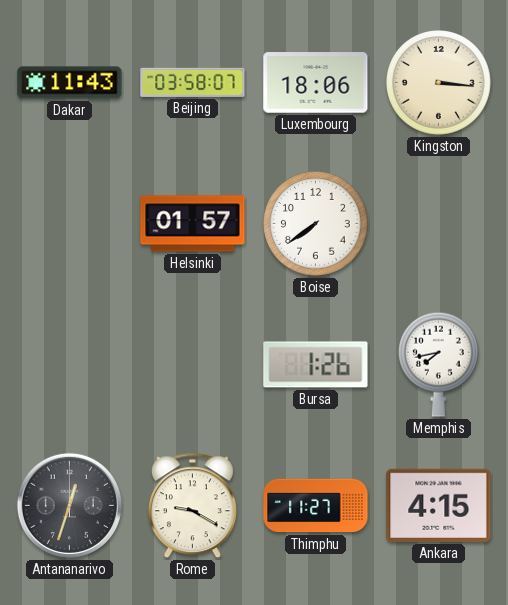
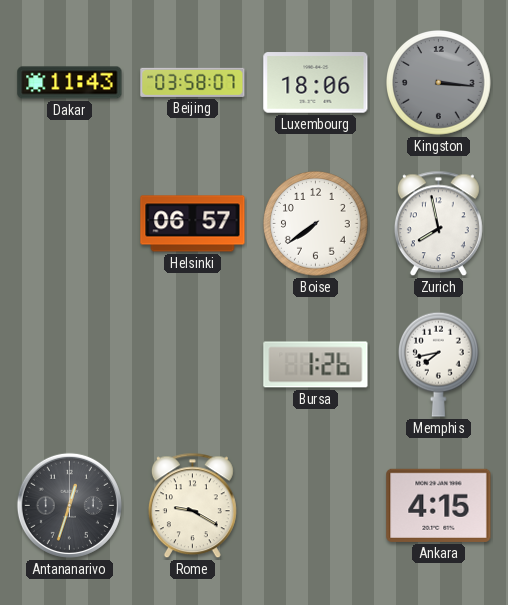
Kingston dial: cream -> grey (439, 83)
Helsinki: 01:57 -> 06:57 (193, 224)
Zurich: none -> 7:58 (438, 224)
Thimphu: 11:27 -> none (316, 506)
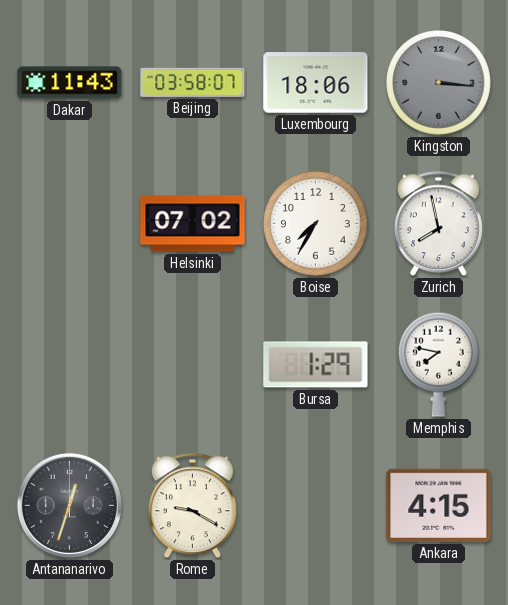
Helsinki: 06:57 -> 07:02 (193, 224)
Boise: 7:39 -> 7:35 (316, 224)
Bursa: 1:26 -> 1:29 (316, 365)
Memphis: 7:43 -> 7:47 (438, 364)
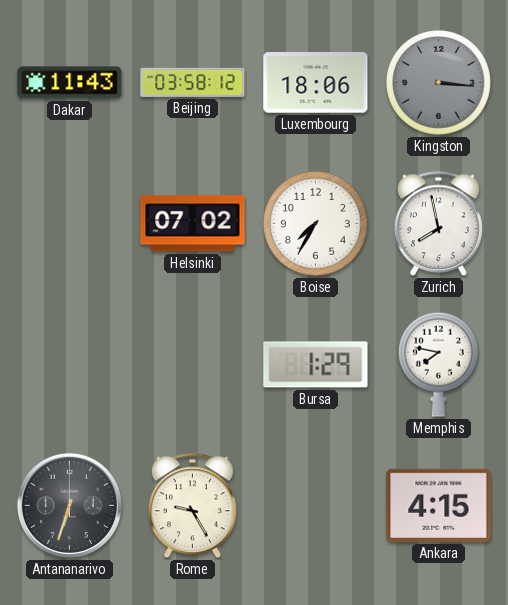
Beijing: 03:58:07 -> 03:58:12 (193, 82)
Antananarivo: 12:33 -> 6:33 (69, 505)
Rome: 9:20 -> 9:25 (192, 506)
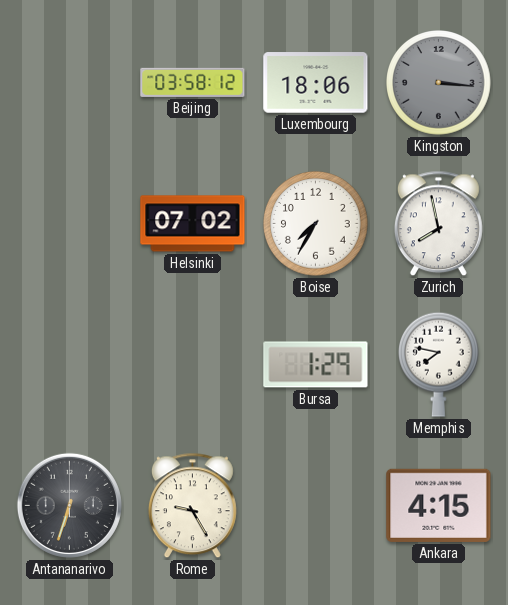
Dakar: 11:43 -> none (70, 83)
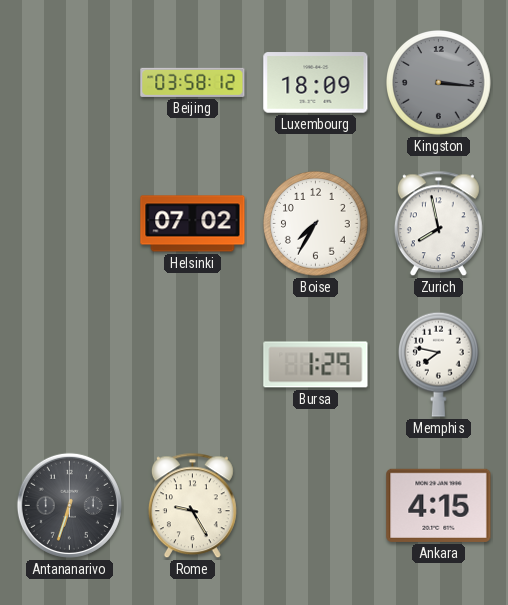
Luxembourg: 18:06 -> 18:09 (316, 83)
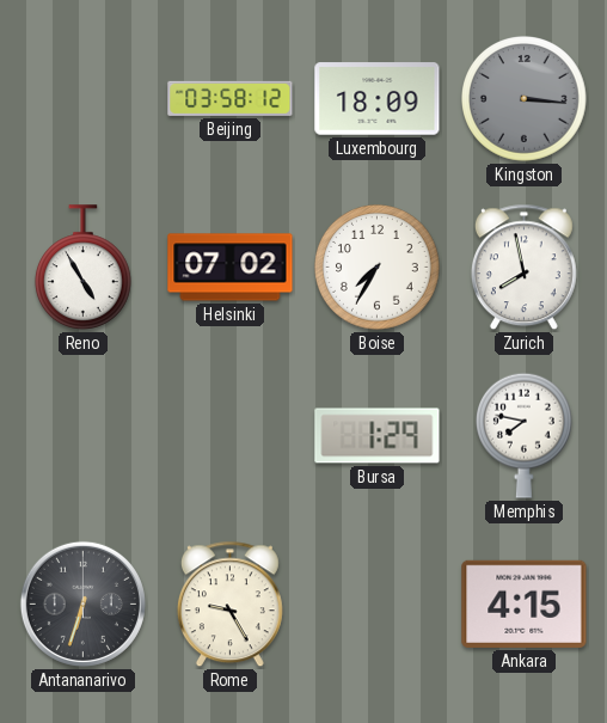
Reno: none -> 4:55 (82, 268)
